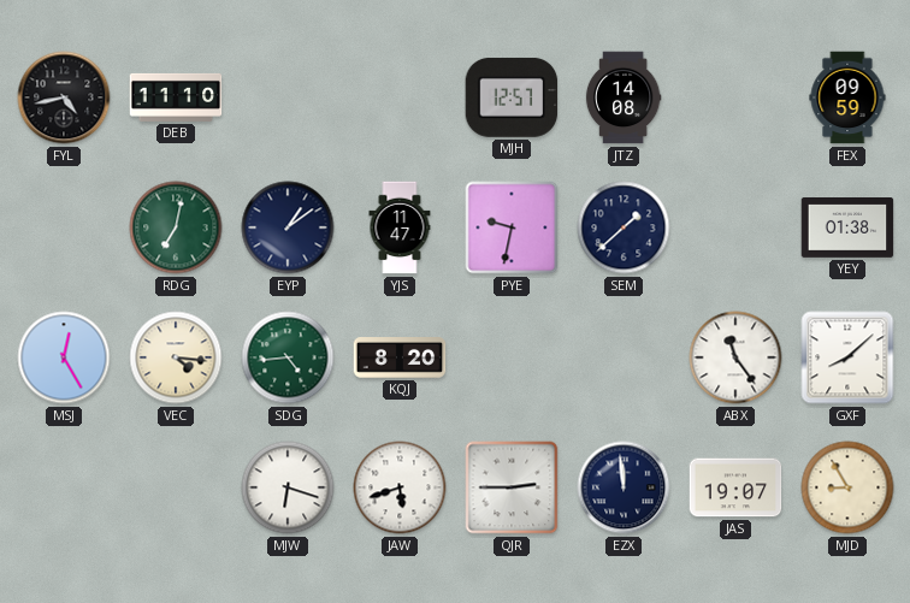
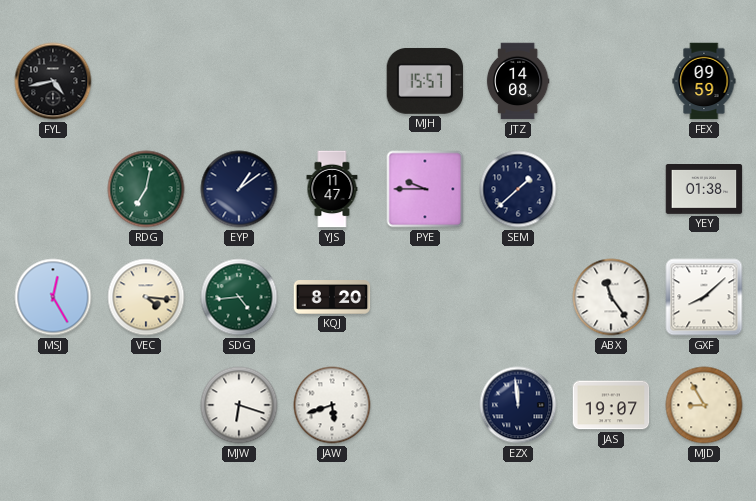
DEB: 11:10 -> none (176, 97)
MJH: 12:57 -> 15:57 (425, 81)
PYE: 9:32 -> 9:45 (425, 189)
QJR: 2:45 -> none (512, 487)
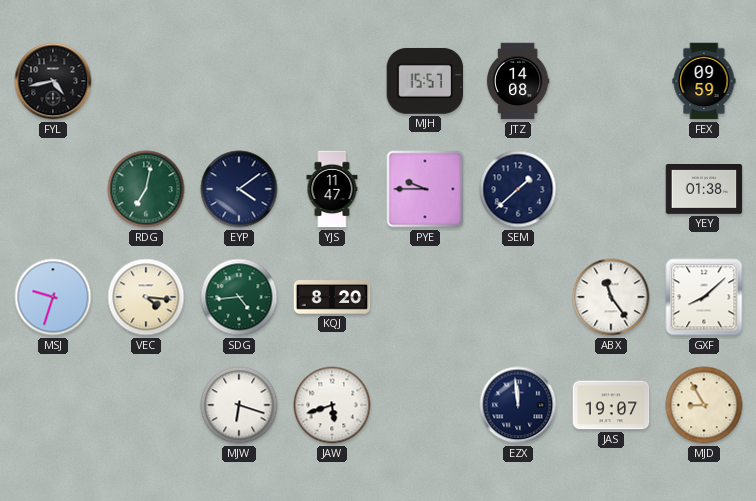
EYP: 1:09 -> 4:09 (239, 189)
MSJ: 12:25 -> 9:33 (53, 297)
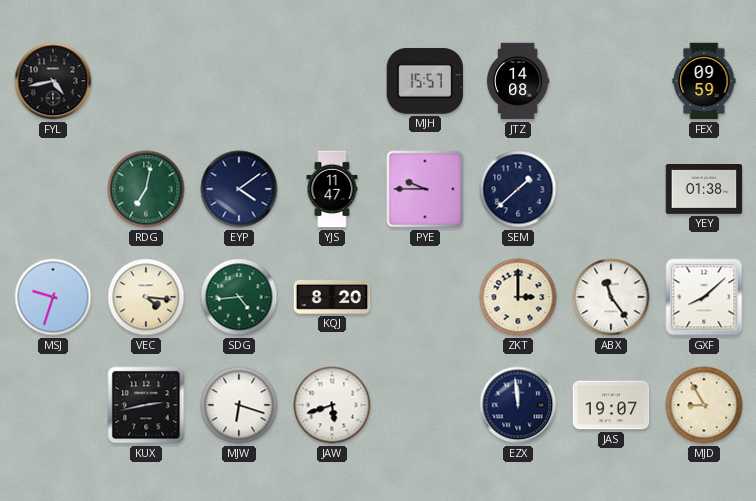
ZKT: none -> 3:00 (518, 297)
KUX: none -> 2:43 (146, 405)
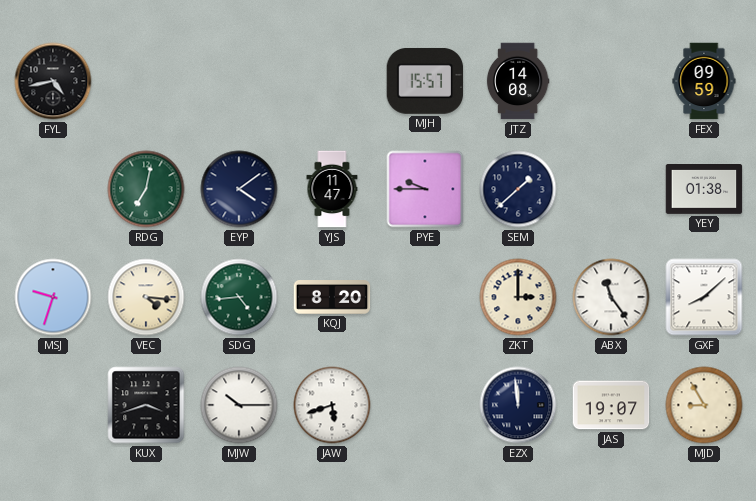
KUX: 2:43 -> 3:42 (146, 405)
MJW: 6:18 -> 10:15 (239, 405)
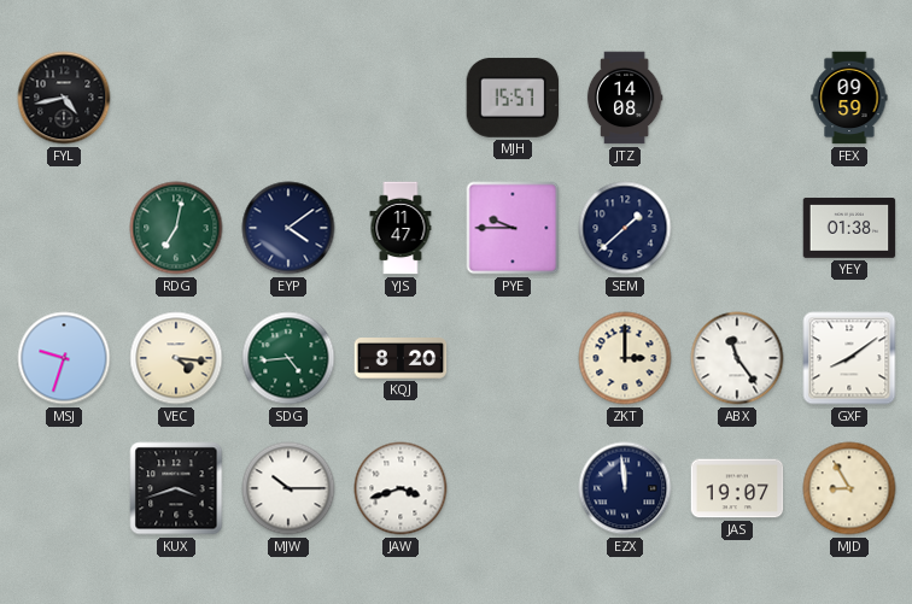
GXF: 8:08 -> 8:09 (849, 358)
JAW: 5:42 -> 3:42 (401, 488)
